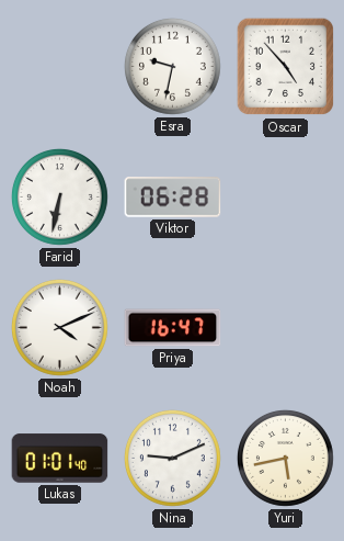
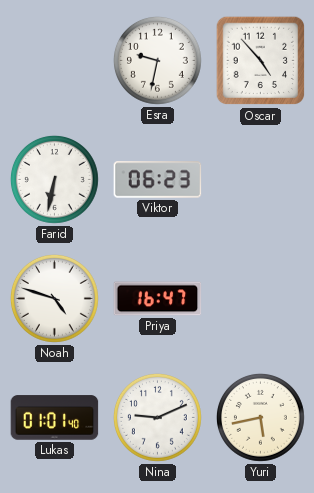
Viktor: 06:28 -> 06:23 (158, 180)
Noah: 4:11 -> 4:48 (54, 298)
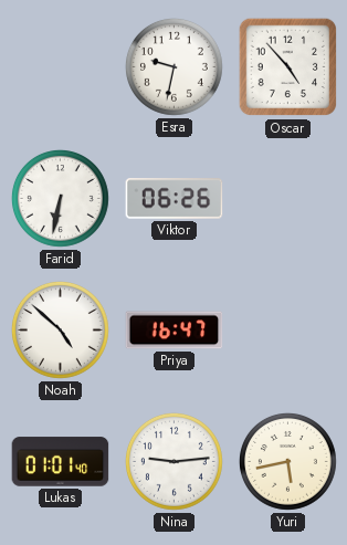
Viktor: 06:23 -> 06:26 (175, 199)
Noah: 4:48 -> 4:52 (60, 329)
Nina: 9:11 -> 9:14 (173, 461)
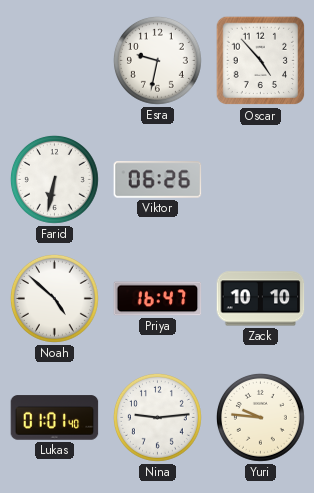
Zack: none -> 10:10 (261, 299)
Yuri: 5:43 -> 9:46 (260, 417)
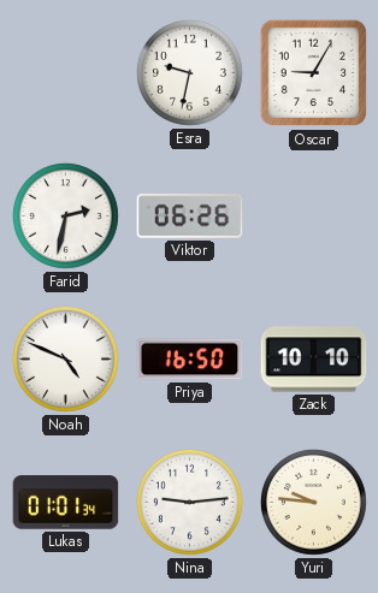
Oscar: 4:53 -> 9:05 (314, 73)
Farid: 6:32 -> 2:32 (65, 215)
Noah: 4:52 -> 4:49 (65, 358)
Priya: 16:47 -> 16:50 (190, 360)
Lukas: 01:01:40 -> 01:01:34 (66, 503)
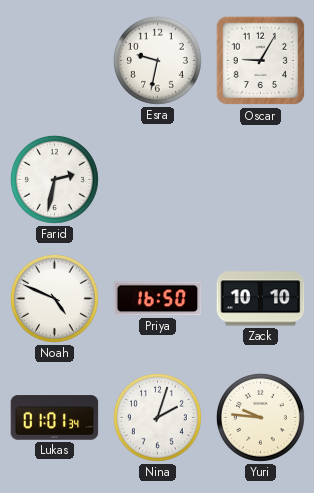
Viktor: 06:26 -> none (190, 217)
Nina: 9:14 -> 2:03 (157, 417)
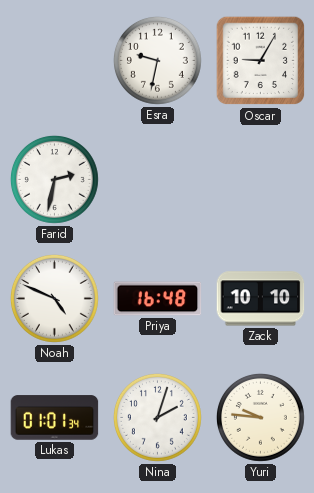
Priya: 16:50 -> 16:48 (158, 299)
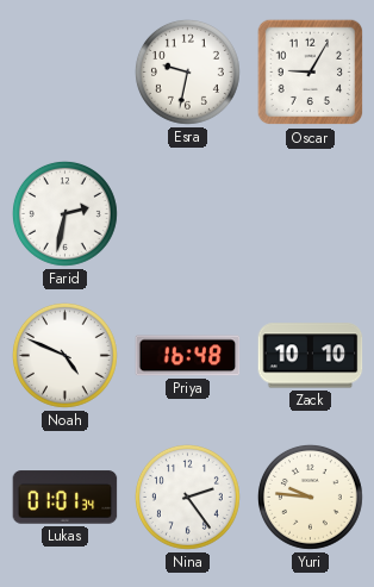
Nina: 2:03 -> 2:24 (187, 497)
